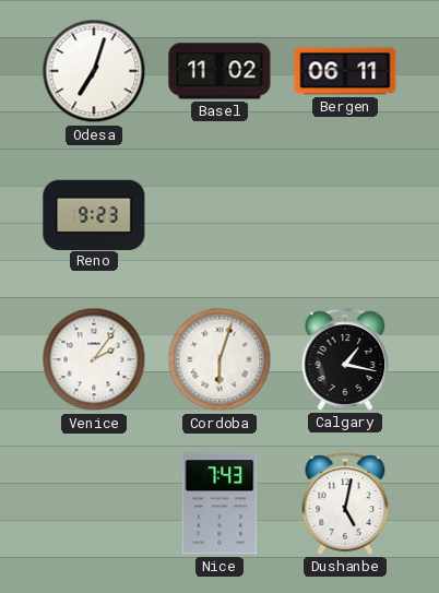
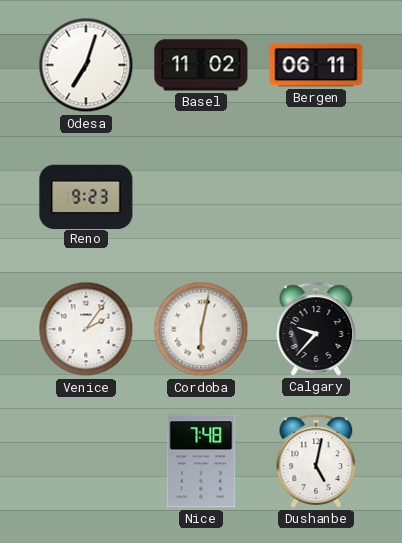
Cordoba: 6:03 -> 6:02 (201, 329)
Calgary: 1:17 -> 9:37 (316, 329)
Nice: 7:43 -> 7:48 (201, 461)
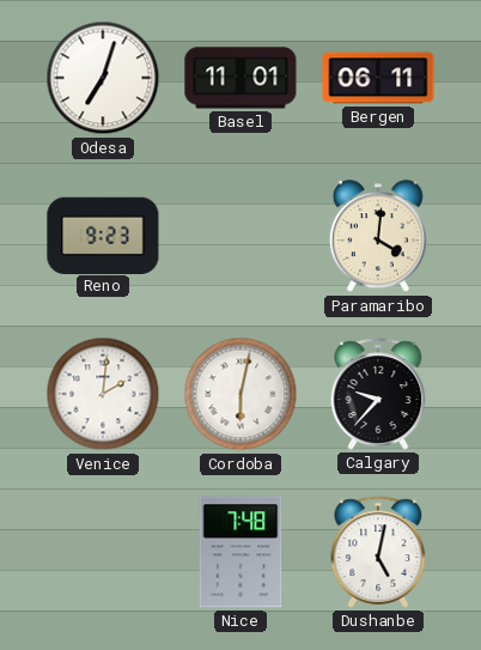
Basel: 11:02 -> 11:01 (240, 78)
Paramaribo: none -> 4:01 (378, 237)
Venice: 2:06 -> 2:01 (103, 394)
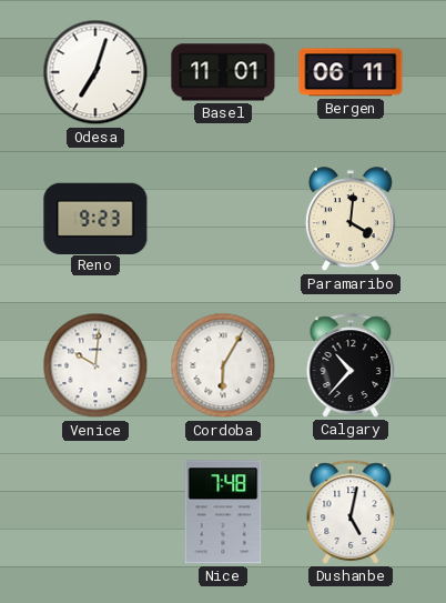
Venice: 2:01 -> 10:01 (95, 365)
Cordoba: 6:02 -> 6:05 (223, 365)
Calgary: 9:37 -> 10:37 (351, 365)
